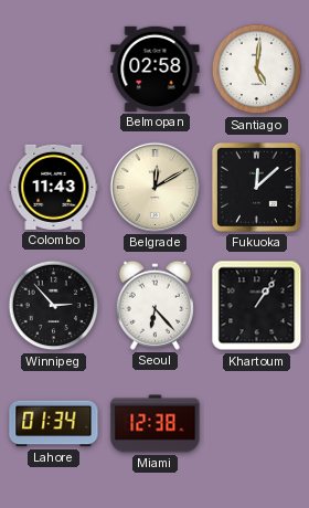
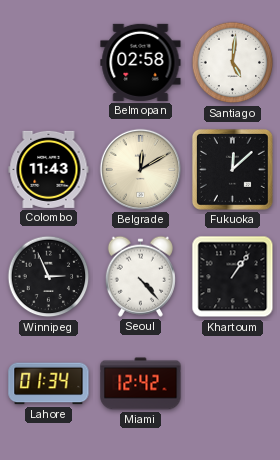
Winnipeg: 2:53 -> 2:56 (49, 277)
Seoul: 6:23 -> 4:23 (140, 276)
Miami: 12:38 -> 12:42 (141, 384)
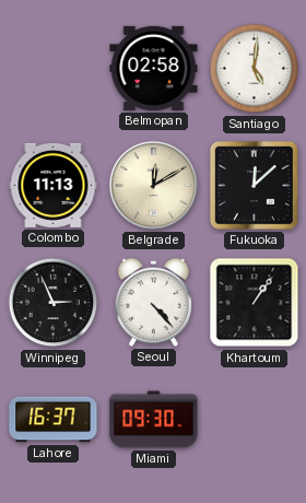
Colombo: 11:43 -> 11:13 (54, 185)
Lahore: 01:34 -> 16:37 (54, 420)
Miami: 12:42 -> 09:30 (154, 420)
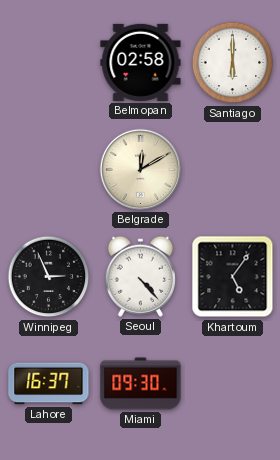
Santiago: 5:01 -> 6:00 (233, 63)
Colombo: 11:13 -> none (54, 185)
Fukuoka: 12:08 -> none (254, 185)
Khartoum: 1:06 -> 5:06 (233, 277)
